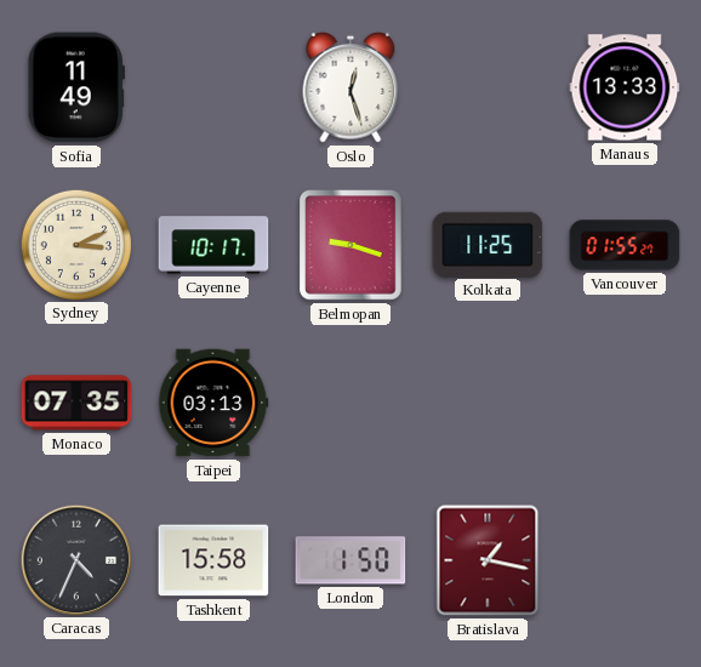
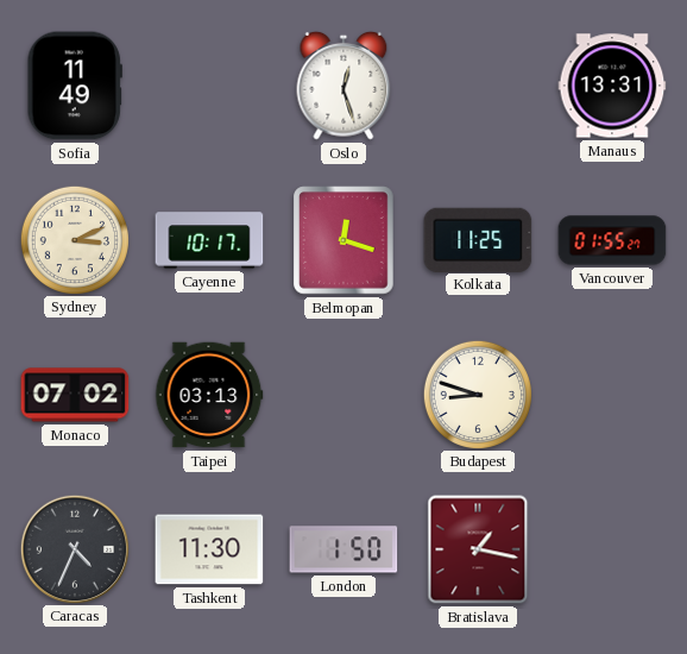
Manaus: 13:33 -> 13:31 (612, 86)
Belmopan: 9:18 -> 12:18 (343, 240)
Monaco: 07:35 -> 07:02 (75, 395)
Budapest: none -> 8:48 (477, 394)
Tashkent: 15:58 -> 11:30 (209, 549)
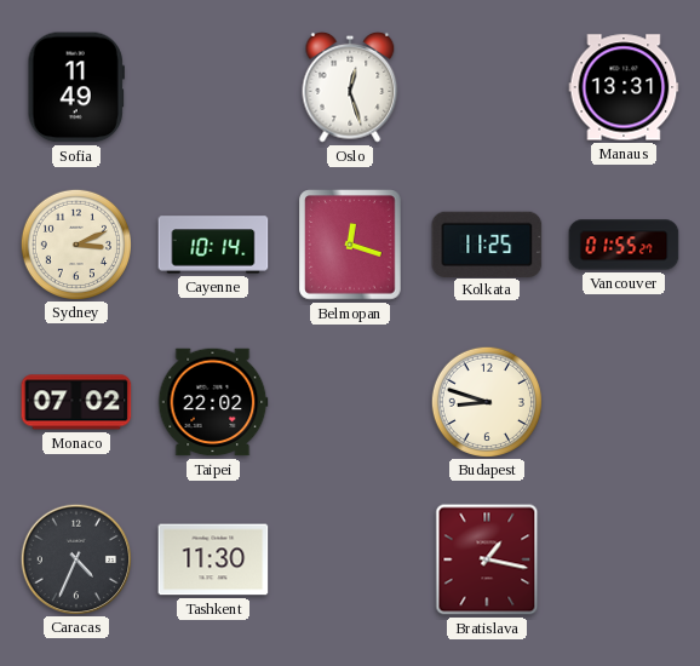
Cayenne: 10:17 -> 10:14 (213, 245)
Taipei: 03:13 -> 22:02 (213, 402)
London: 1:50 -> none (343, 549)
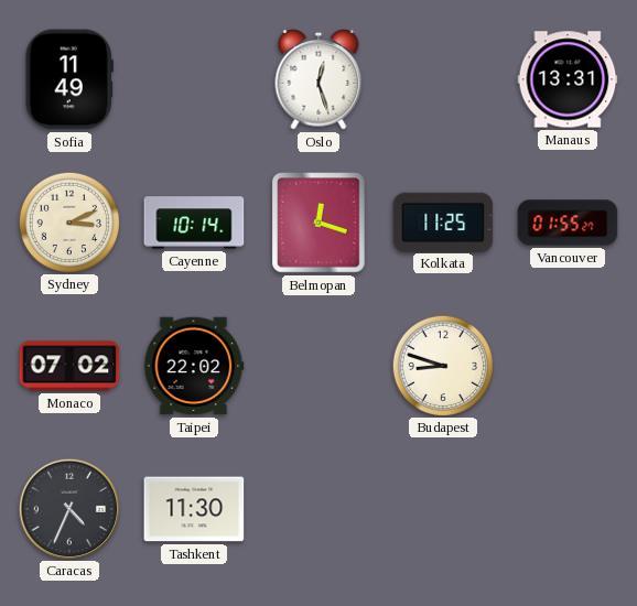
Bratislava: 1:17 -> none (487, 559)
